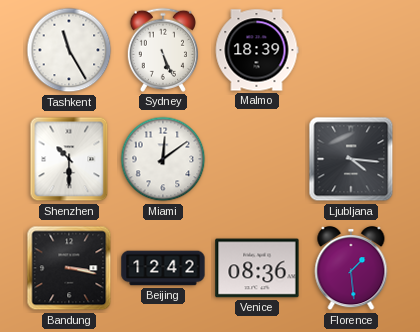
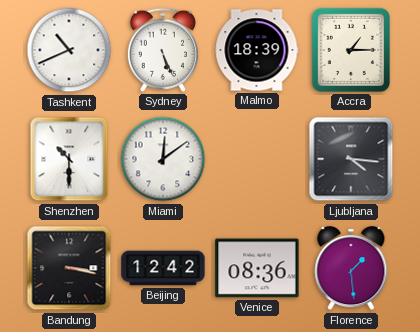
Tashkent: 11:25 -> 10:41 (69, 50)
Accra: none -> 1:15 (351, 50)
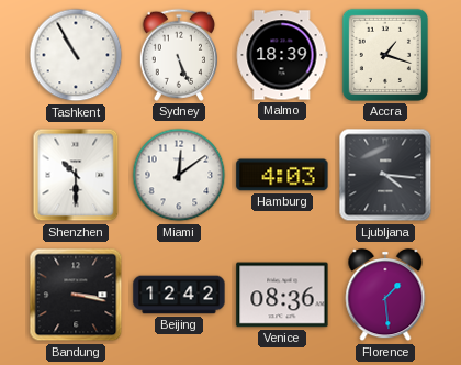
Tashkent: 10:41 -> 10:55 (76, 55)
Accra: 1:15 -> 1:18 (385, 55)
Hamburg: none -> 4:03 (282, 175)
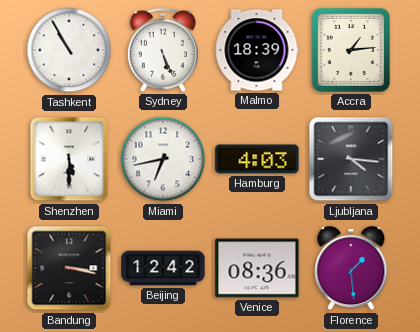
Accra: 1:18 -> 1:14 (351, 50)
Shenzhen: 10:30 -> 5:30 (69, 159)
Miami: 12:09 -> 6:43 (163, 159)
